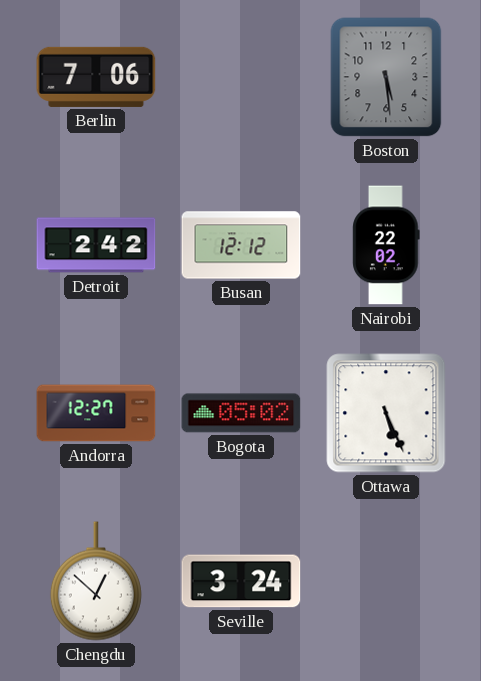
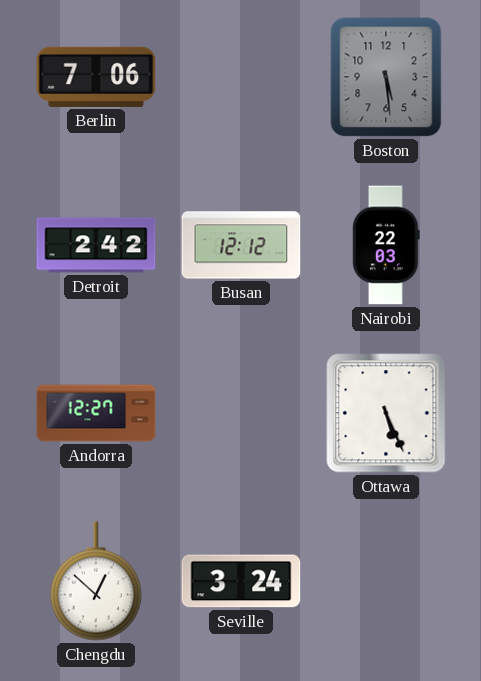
Nairobi: 22:02 -> 22:03 (386, 245)
Bogota: 05:02 -> none (241, 413)
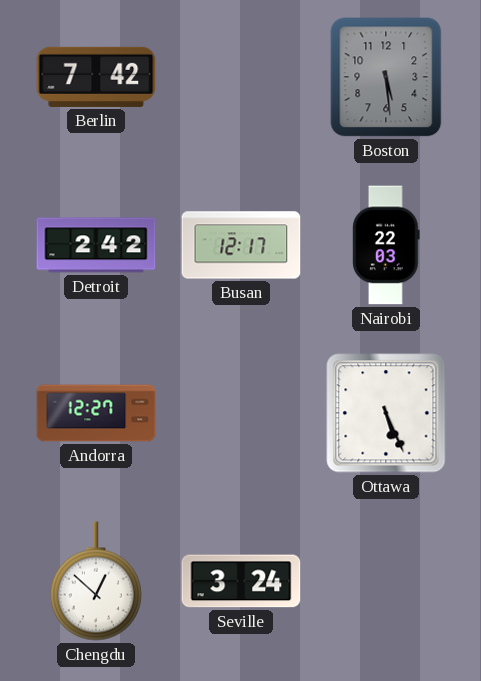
Berlin: 7:06 -> 7:42 (96, 77)
Busan: 12:12 -> 12:17 (241, 245)
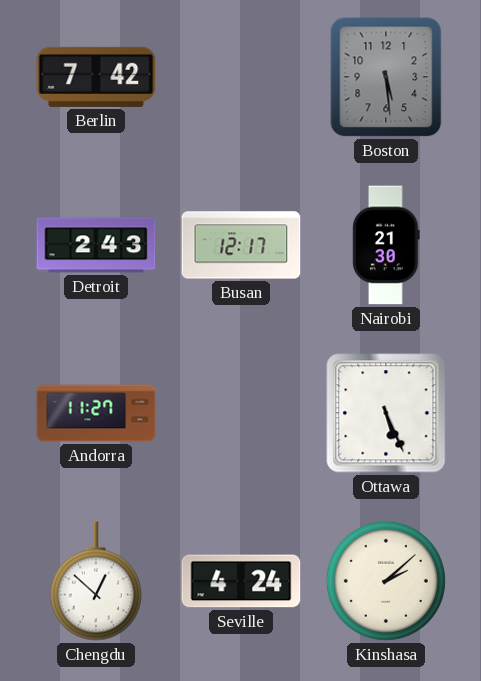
Detroit: 2:42 -> 2:43 (96, 245)
Nairobi: 22:03 -> 21:30 (386, 245)
Andorra: 12:27 -> 11:27 (96, 413)
Seville: 3:24 -> 4:24 (241, 581)
Kinshasa: none -> 2:08 (386, 581)
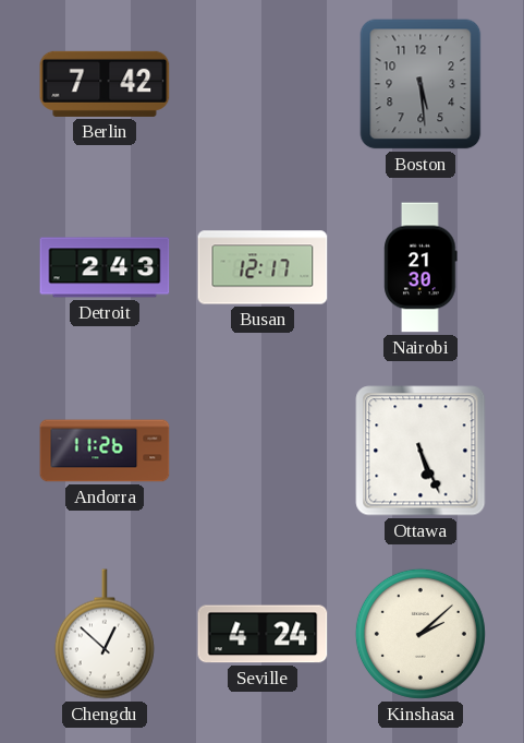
Andorra: 11:27 -> 11:26 (105, 451)
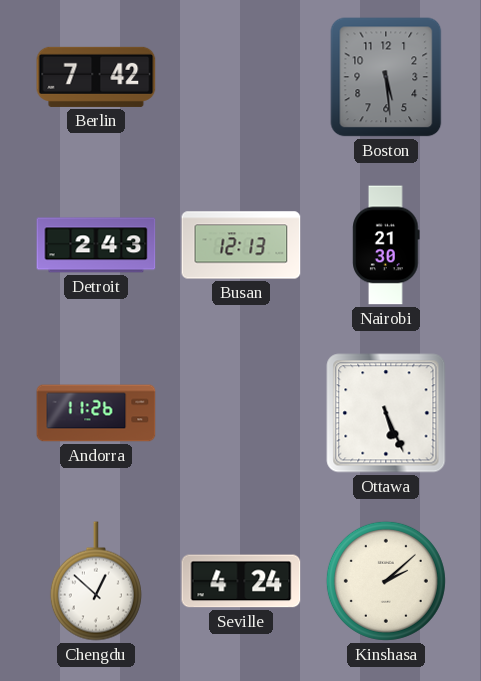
Busan: 12:17 -> 12:13 (241, 245)
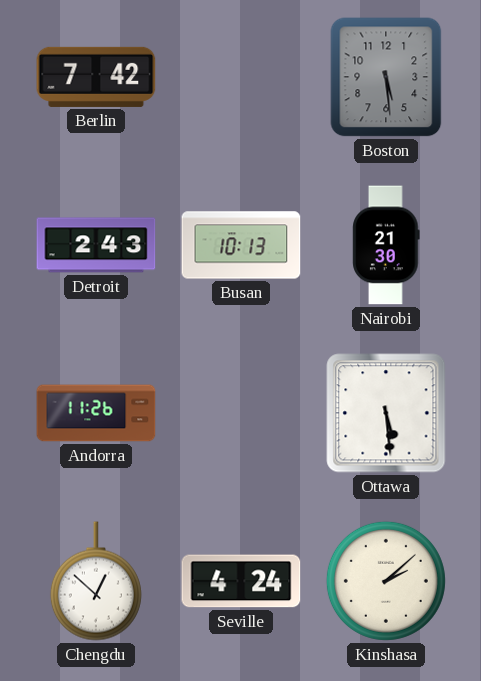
Busan: 12:13 -> 10:13 (241, 245)
Ottawa: 5:26 -> 5:29 (386, 413)
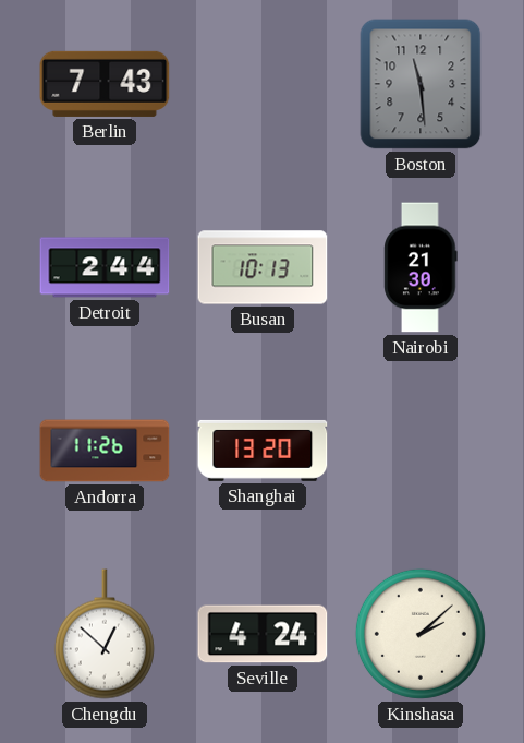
Berlin: 7:42 -> 7:43 (105, 84)
Boston: 5:29 -> 11:29 (421, 84)
Detroit: 2:43 -> 2:44 (105, 267)
Shanghai: none -> 13:20 (263, 451)
Ottawa: 5:29 -> none (386, 413)
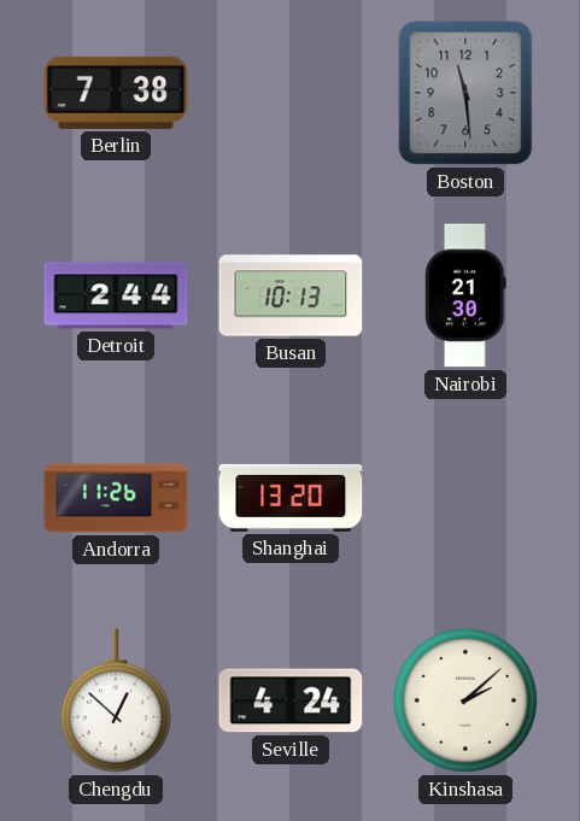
Berlin: 7:43 -> 7:38 (116, 93)
